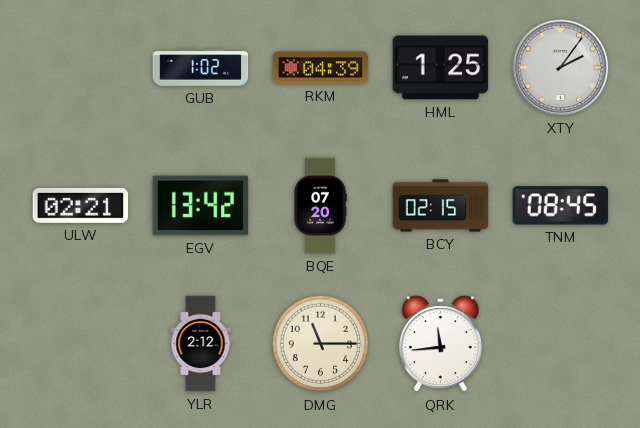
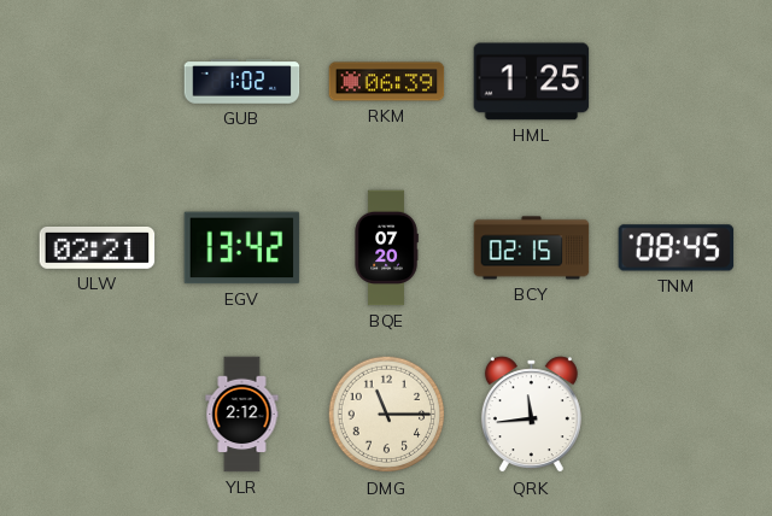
RKM: 04:39 -> 06:39 (387, 82)
XTY: 2:06 -> none (561, 68)
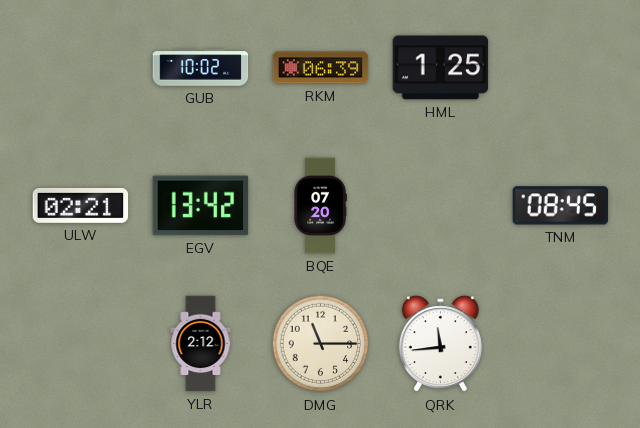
GUB: 1:02 -> 10:02 (201, 68)
BCY: 02:15 -> none (532, 248)
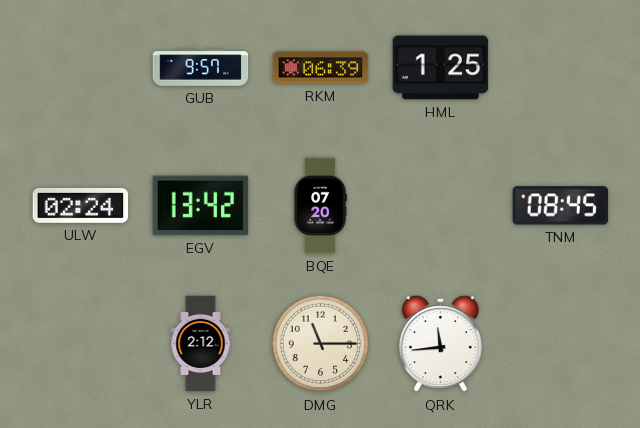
GUB: 10:02 -> 9:57 (201, 68)
ULW: 02:21 -> 02:24 (81, 205)
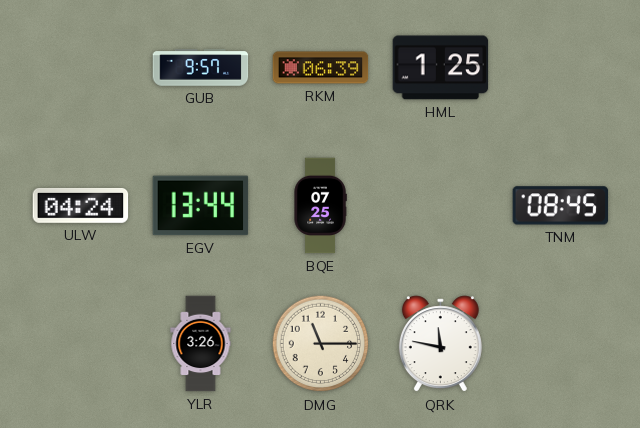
ULW: 02:24 -> 04:24 (81, 205)
EGV: 13:42 -> 13:44 (201, 206)
BQE: 07:20 -> 07:25 (320, 206)
YLR: 2:12 -> 3:26 (201, 344)
QRK: 11:44 -> 11:47 (440, 344)
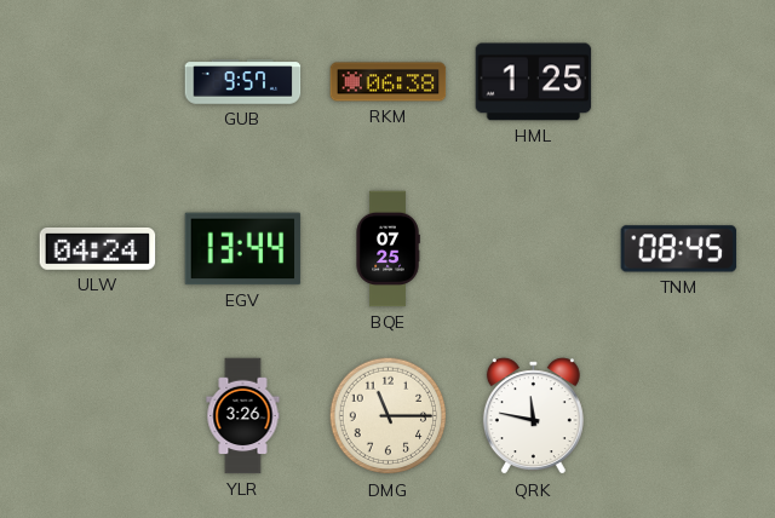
RKM: 06:39 -> 06:38 (389, 82)
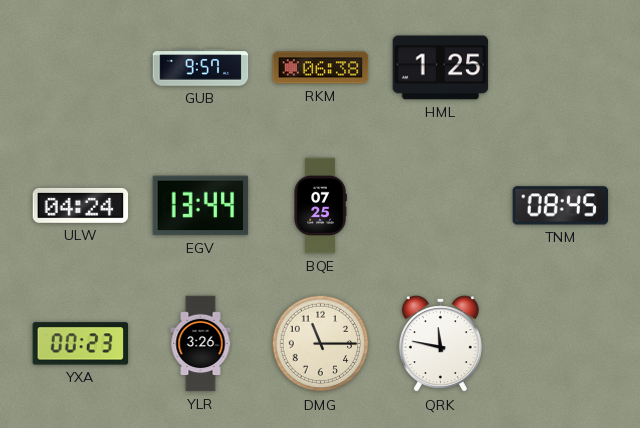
YXA: none -> 00:23 (81, 344)
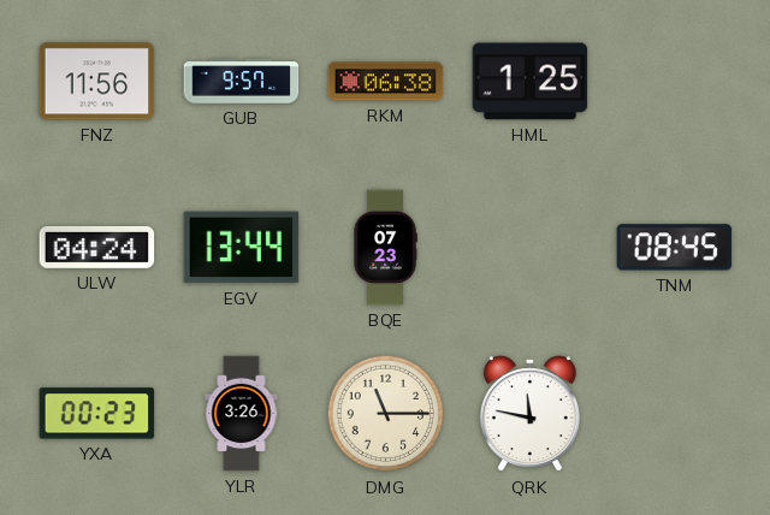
FNZ: none -> 11:56 (97, 82)
BQE: 07:25 -> 07:23 (385, 248)
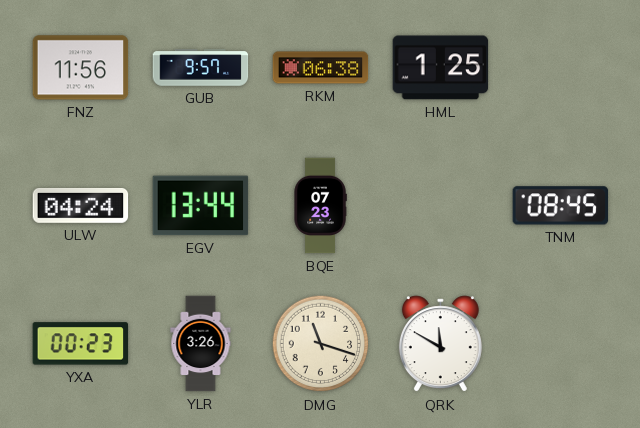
DMG: 11:15 -> 11:18 (321, 344)
QRK: 11:47 -> 11:50 (440, 344)
